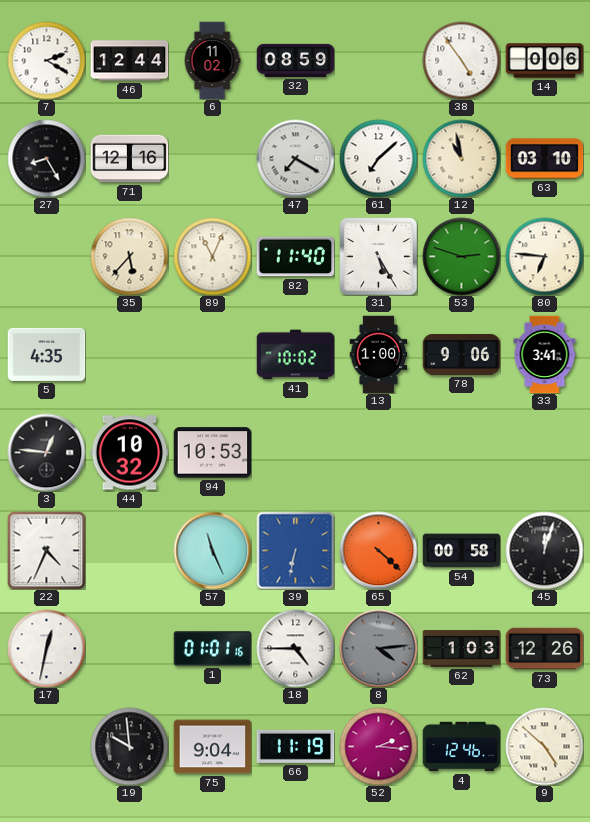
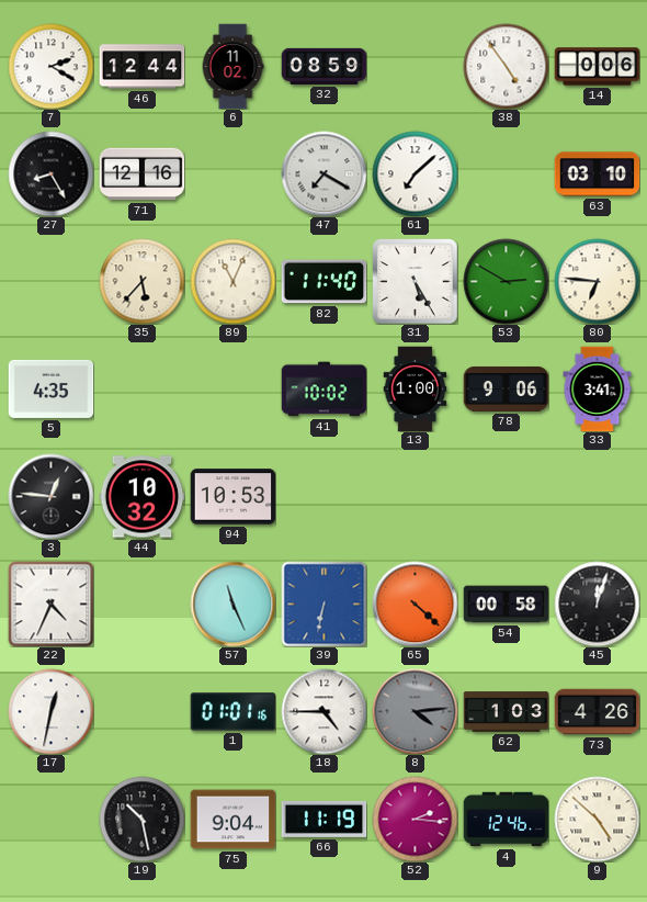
12: 10:58 -> none (461, 158)
53: 2:48 -> 2:50 (506, 281)
73: 12:26 -> 4:26 (597, 712)
19: 9:59 -> 10:28 (141, 819)
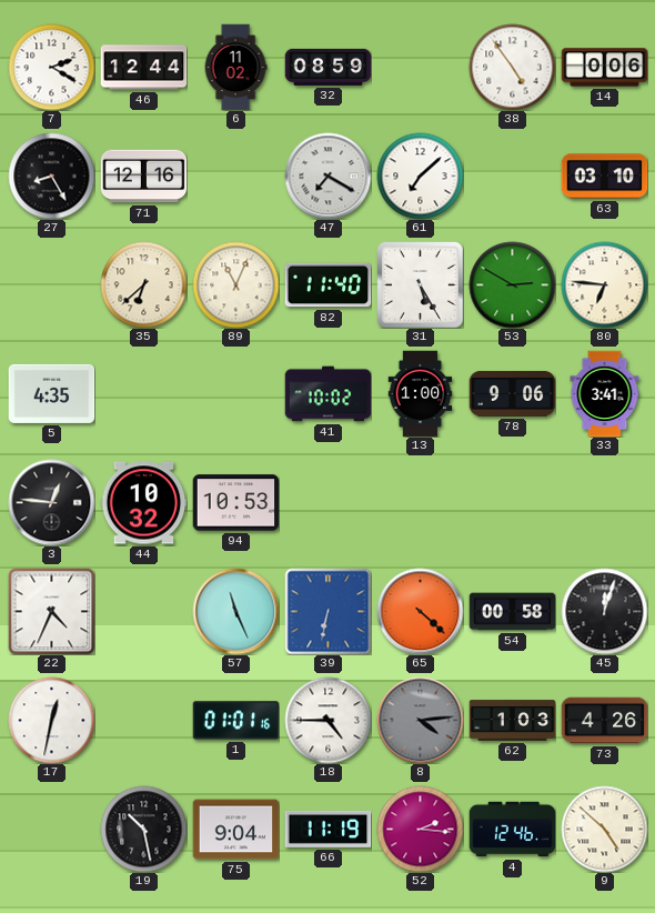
35: 5:37 -> 6:38 (143, 284)
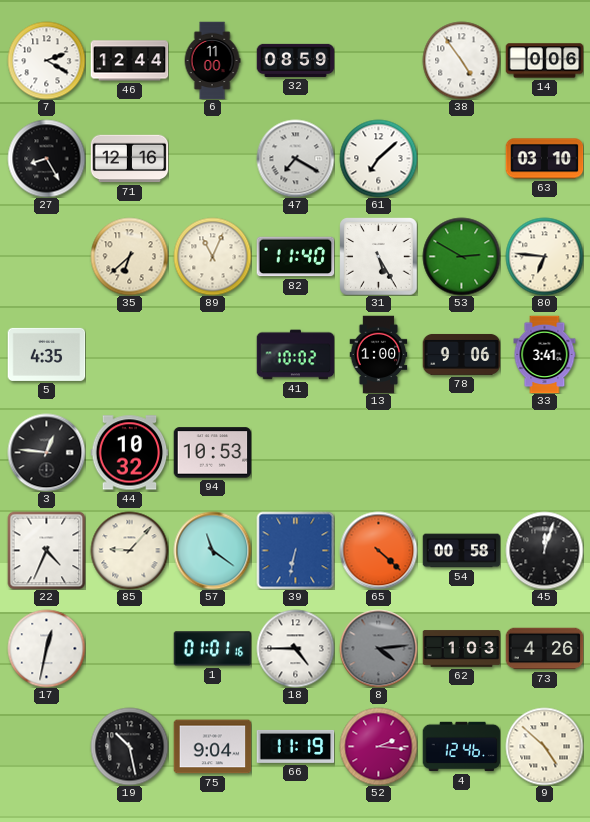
6: 11:02 -> 11:00 (212, 60)
85: none -> 9:07 (129, 550)
57: 11:26 -> 11:21 (212, 550)
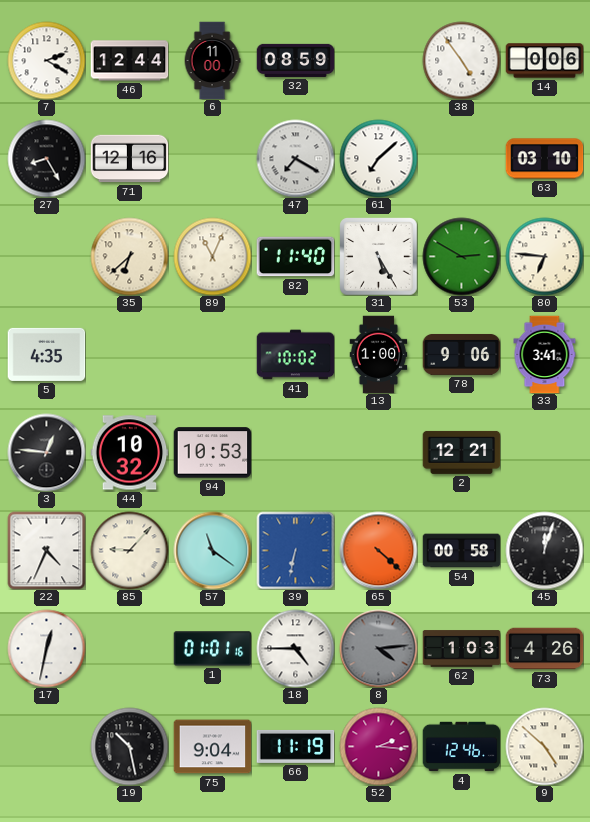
2: none -> 12:21 (461, 452)
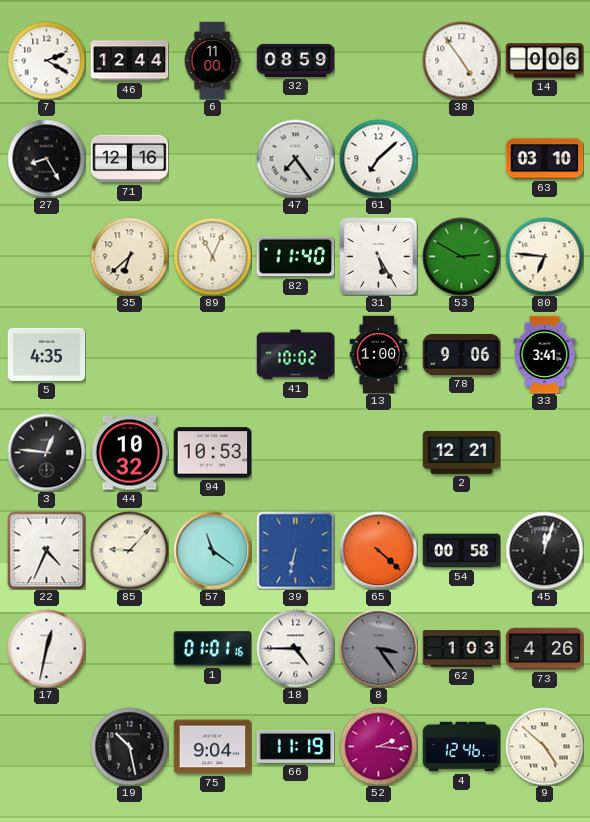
47: 7:20 -> 7:24 (295, 158)
8: 4:14 -> 3:24 (378, 648)
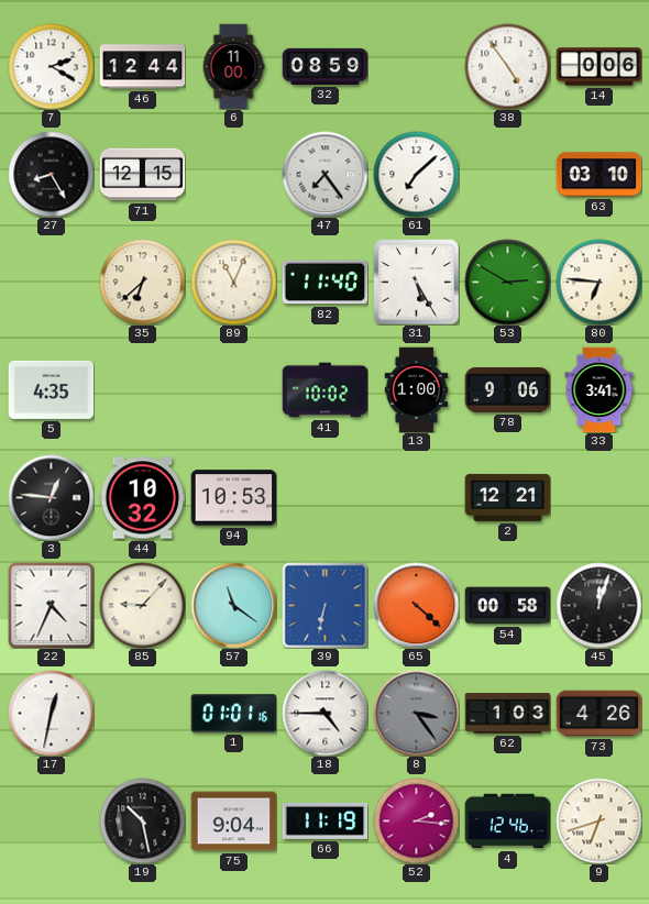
71: 12:16 -> 12:15 (142, 175)
9: 4:52 -> 6:42 (598, 820)
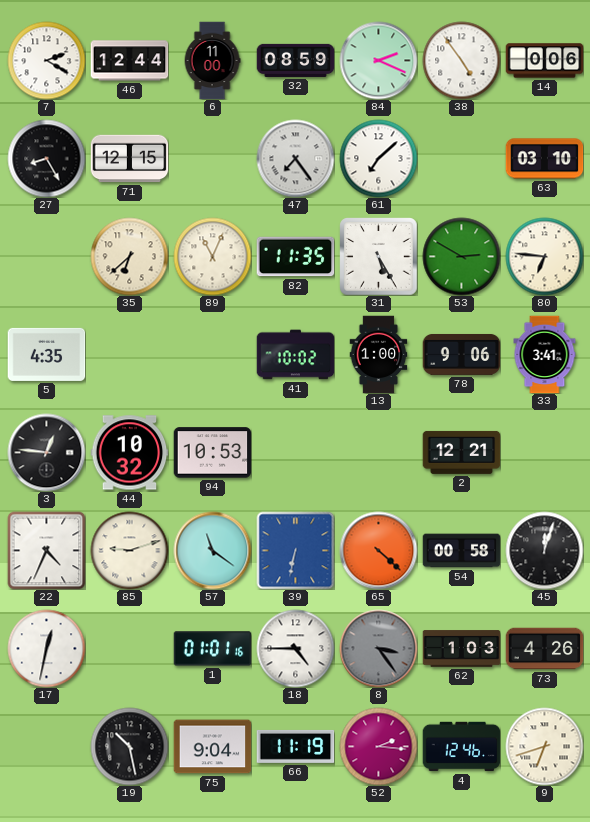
84: none -> 2:19 (378, 60)
82: 11:40 -> 11:35 (295, 257)
85: 9:07 -> 9:12 (129, 550)
